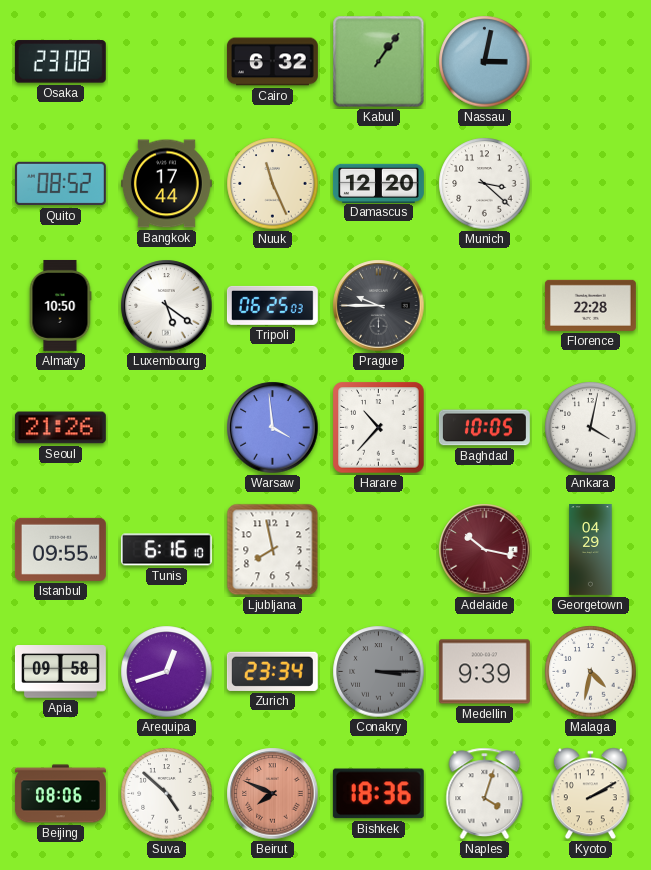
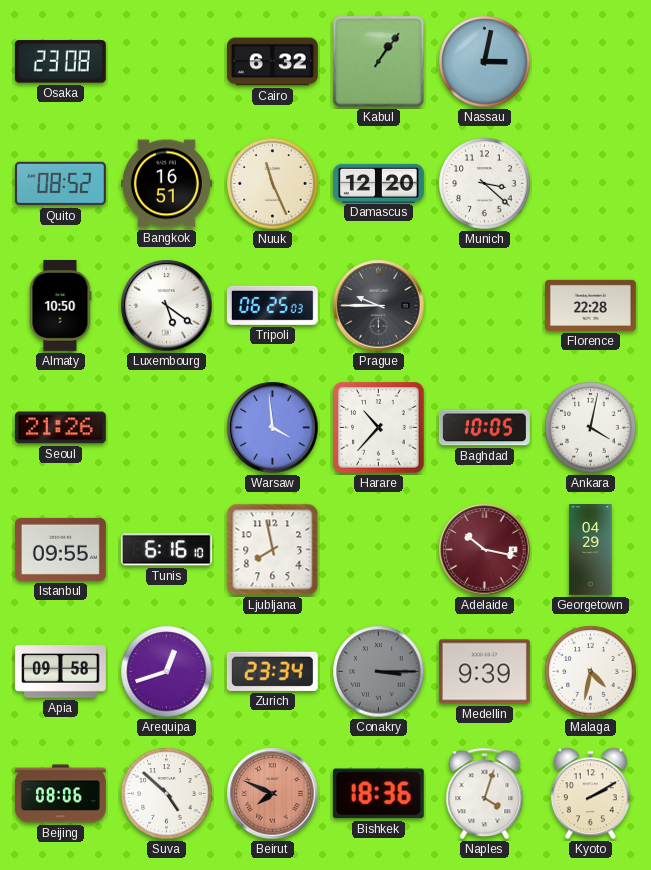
Bangkok: 17:44 -> 16:51 (166, 184)
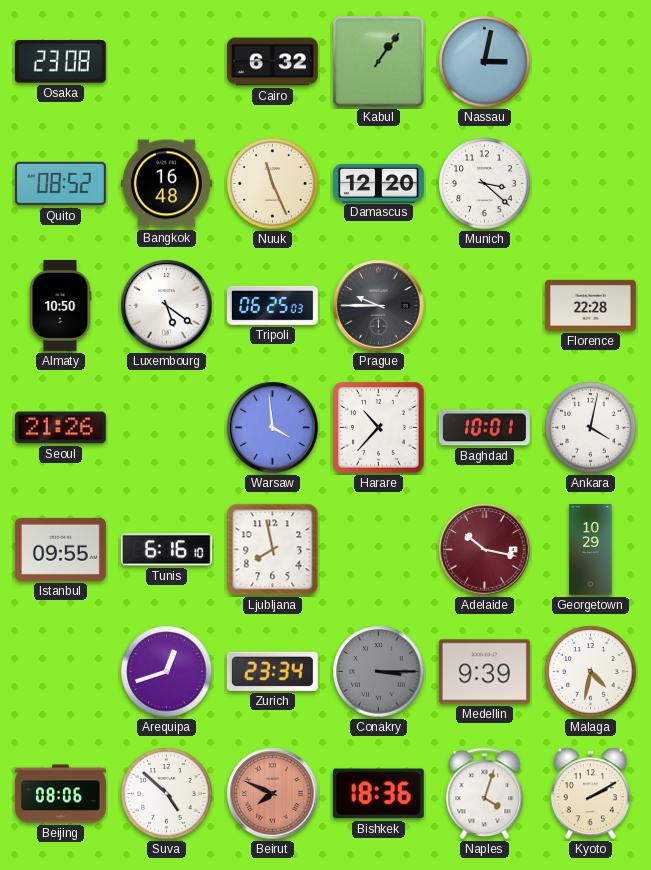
Bangkok: 16:51 -> 16:48 (166, 184)
Baghdad: 10:05 -> 10:01 (484, 428)
Georgetown: 04:29 -> 10:29 (591, 550)
Apia: 09:58 -> none (60, 672)
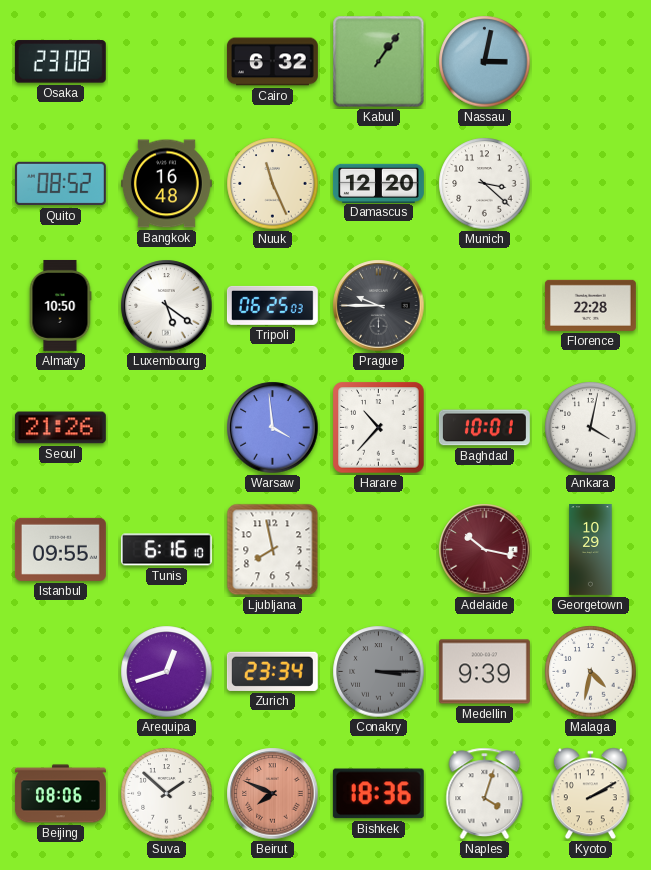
Suva: 4:52 -> 1:52 (167, 794)
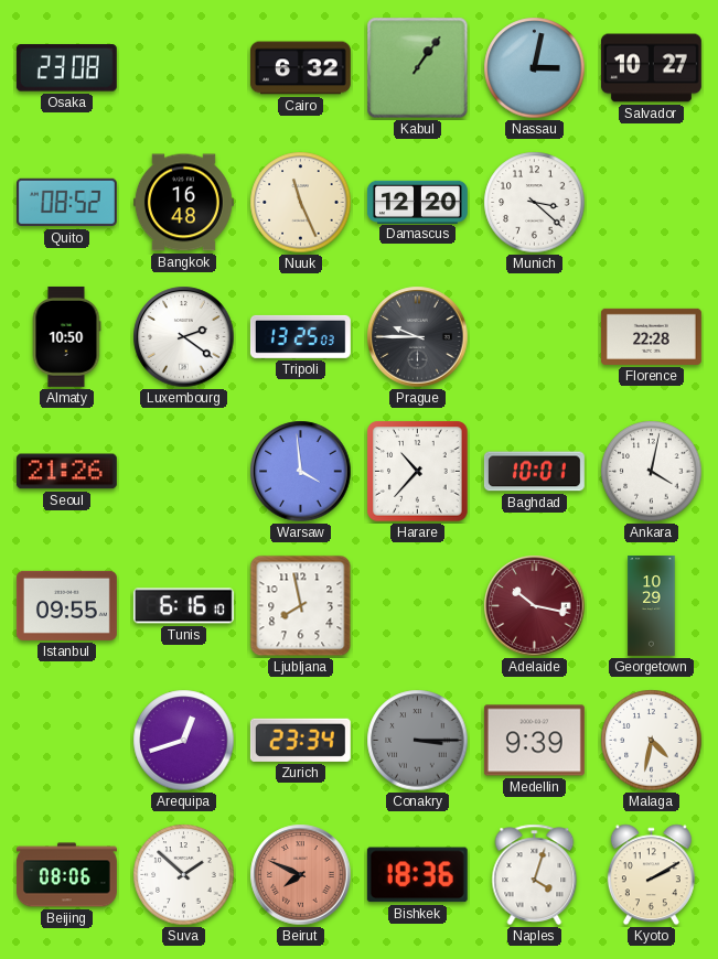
Salvador: none -> 10:27 (651, 68)
Luxembourg: 5:21 -> 2:21 (184, 337)
Tripoli: 06:25 -> 13:25 (300, 336)
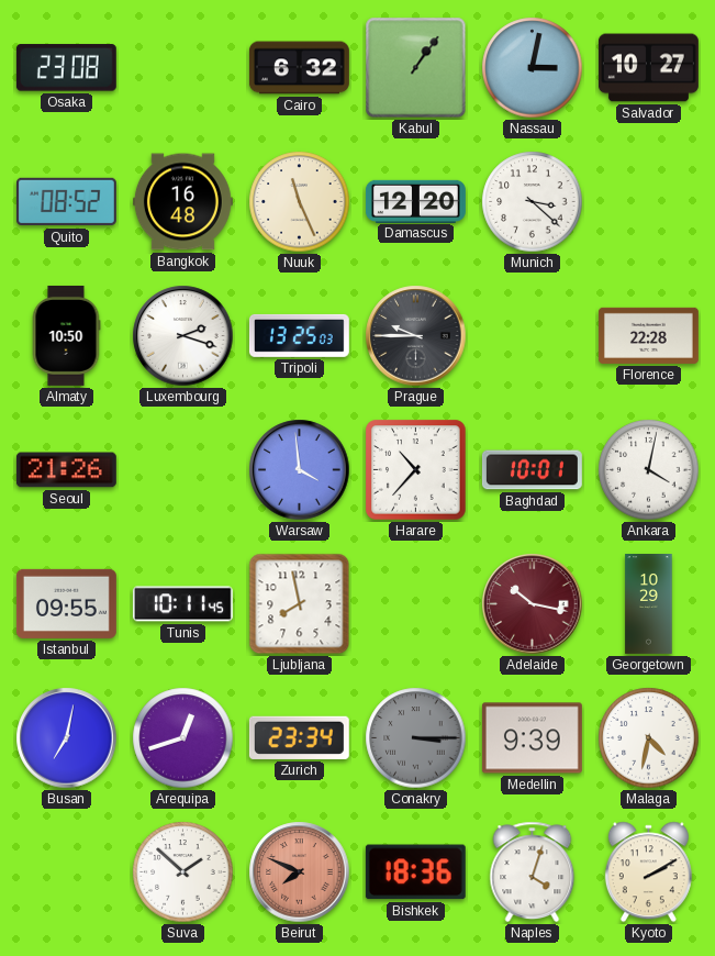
Luxembourg: 2:21 -> 2:18 (183, 336)
Tunis: 6:16 -> 10:11 (182, 604)
Busan: none -> 7:02 (67, 738)
Beijing: 08:06 -> none (66, 875)
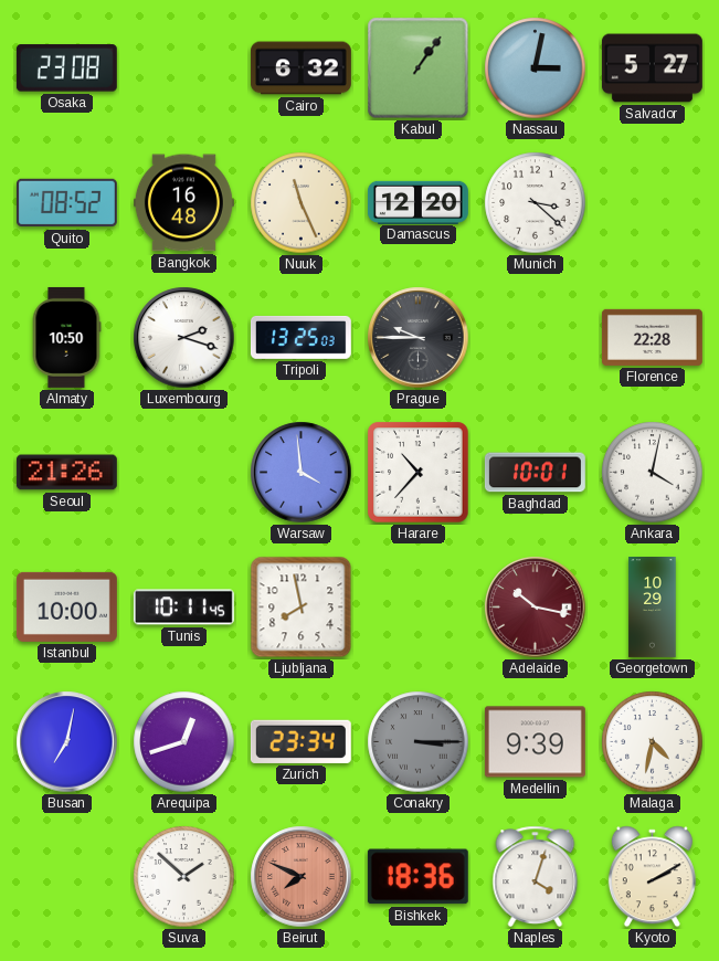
Salvador: 10:27 -> 5:27 (652, 68)
Istanbul: 09:55 -> 10:00 (66, 606)
